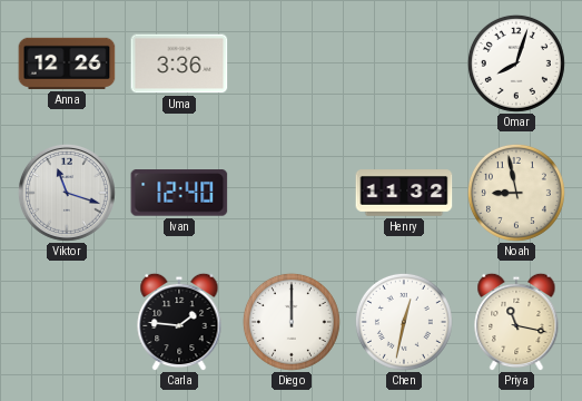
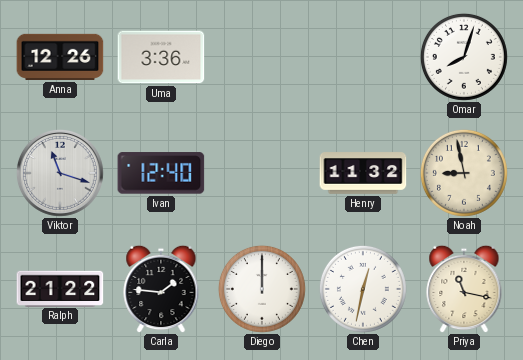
Ralph: none -> 21:22 (60, 288)
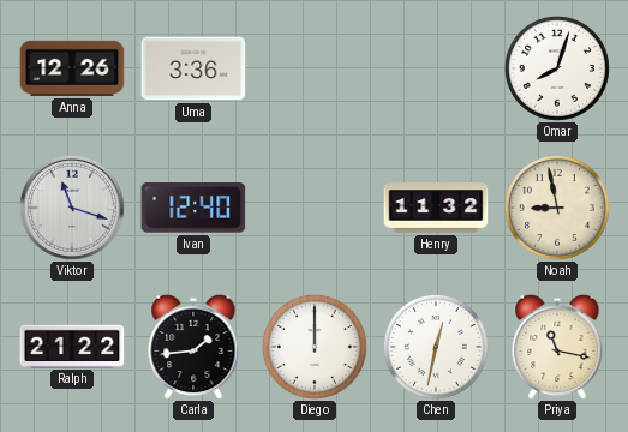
Carla: 1:46 -> 1:44 (193, 347)
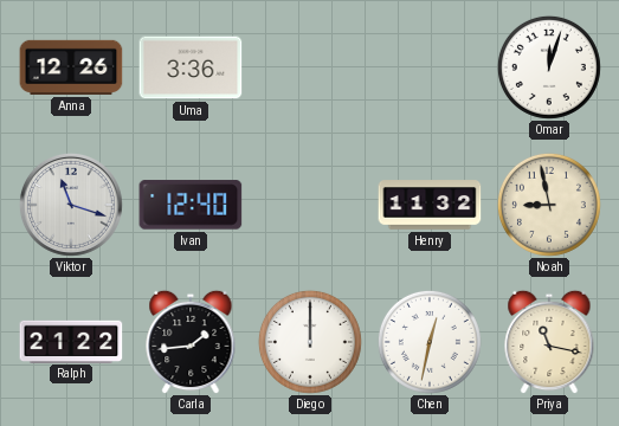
Omar: 8:03 -> 12:03 (549, 67)
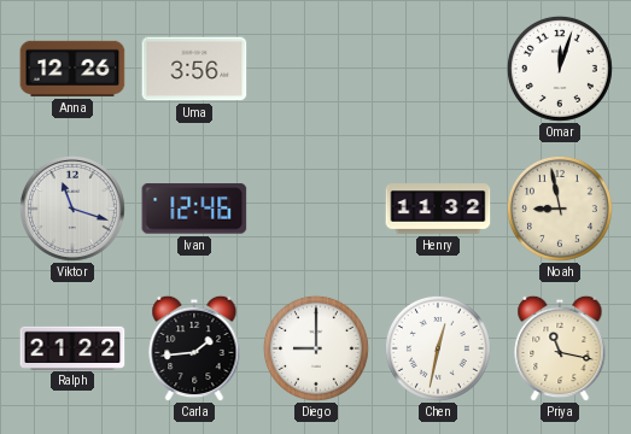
Uma: 3:36 -> 3:56 (194, 69)
Ivan: 12:40 -> 12:46 (194, 209)
Diego: 12:00 -> 9:00 (316, 348)
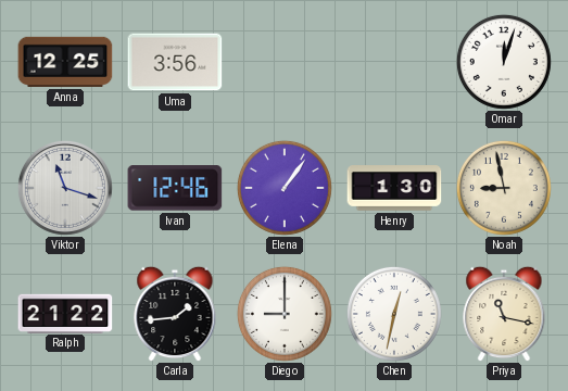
Anna: 12:26 -> 12:25 (65, 62)
Elena: none -> 1:06 (285, 188)
Henry: 11:32 -> 1:30 (394, 188)
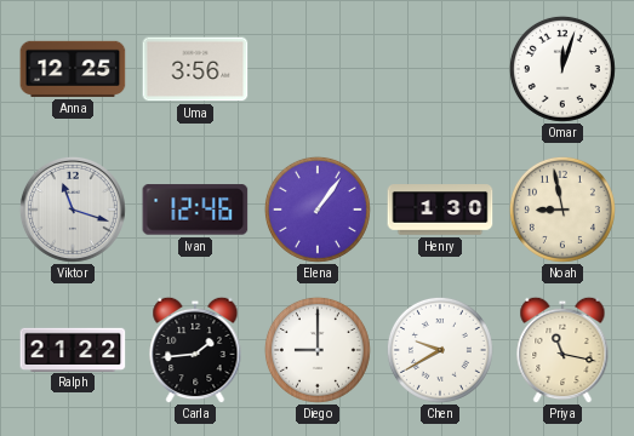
Chen: 12:32 -> 9:40 (440, 350)
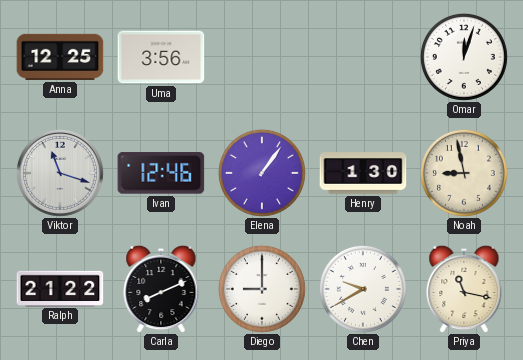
Carla: 1:44 -> 8:11 (161, 289)
